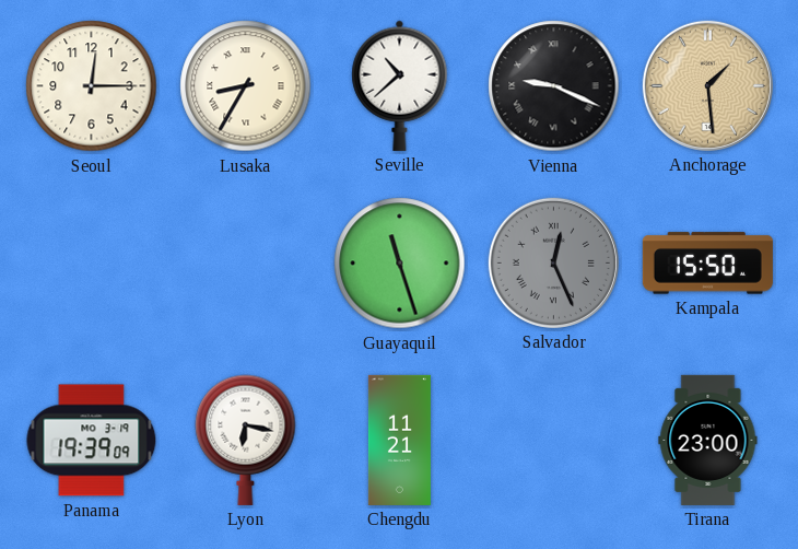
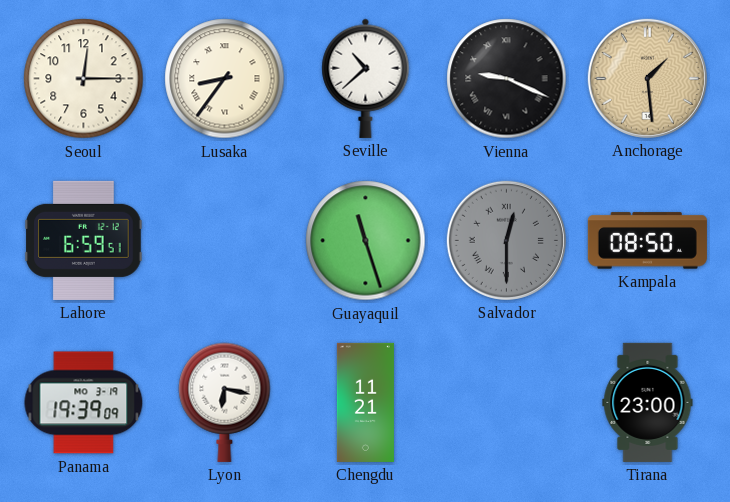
Lusaka: 8:35 -> 8:36 (225, 79)
Lahore: none -> 6:59 (84, 240)
Salvador: 12:26 -> 12:30 (506, 240)
Kampala: 15:50 -> 08:50 (647, 241)
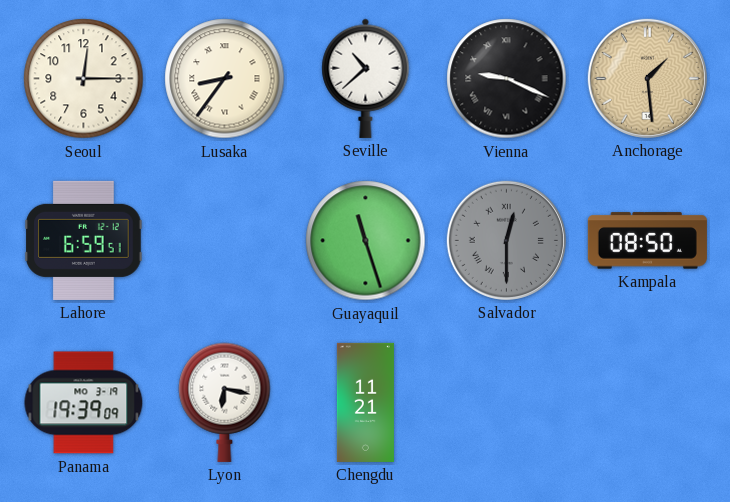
Tirana: 23:00 -> none (648, 402)
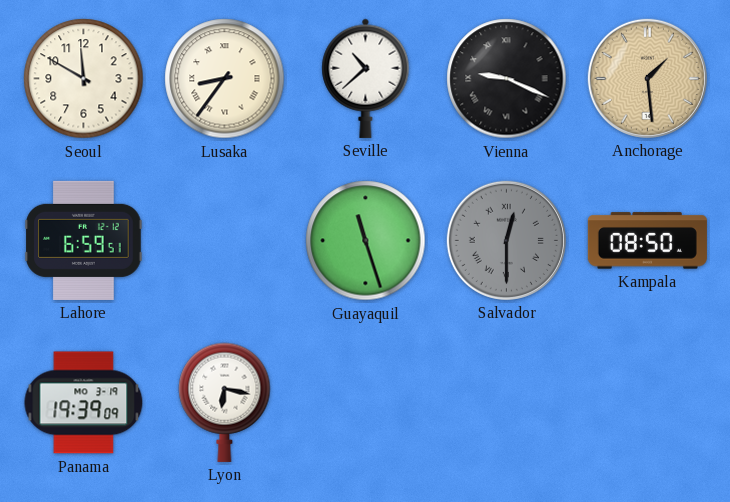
Seoul: 12:15 -> 11:50 (84, 79)
Chengdu: 11:21 -> none (365, 402)
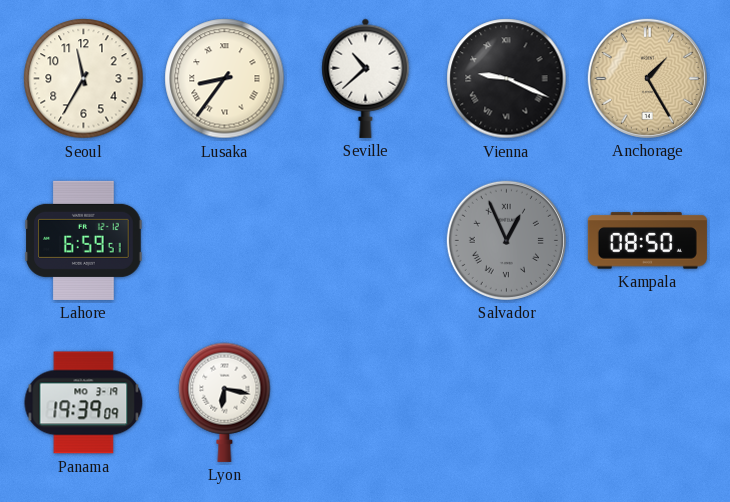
Seoul: 11:50 -> 11:35 (84, 79)
Anchorage: 1:29 -> 1:25 (647, 78)
Guayaquil: 11:27 -> none (366, 241)
Salvador: 12:30 -> 12:56 (506, 240)
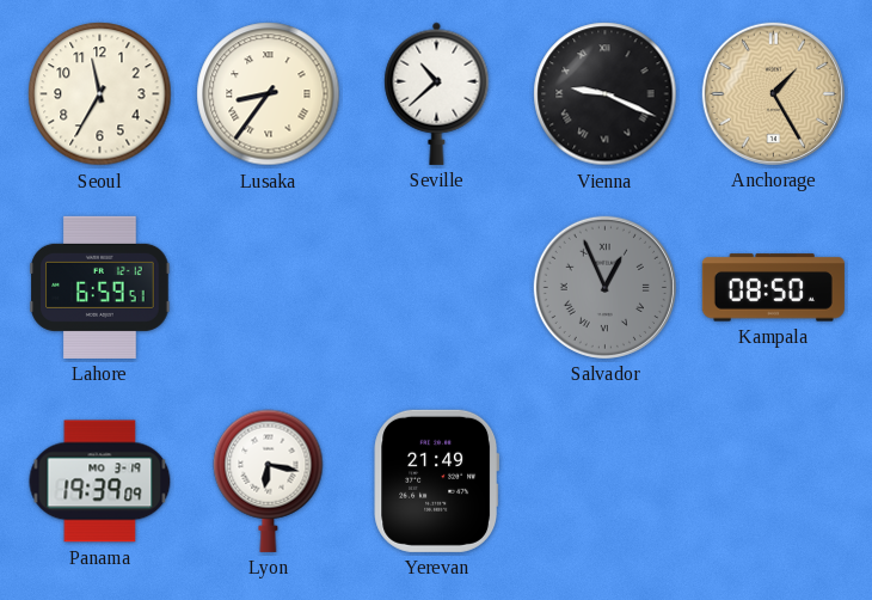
Yerevan: none -> 21:49 (437, 480)
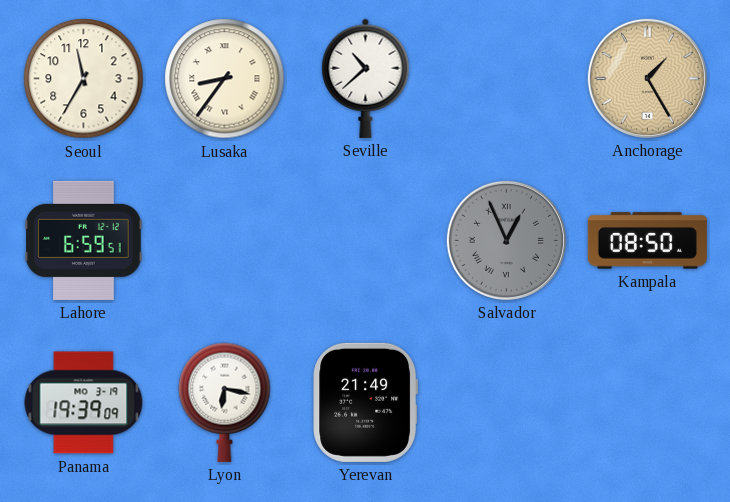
Vienna: 9:19 -> none (606, 94)
